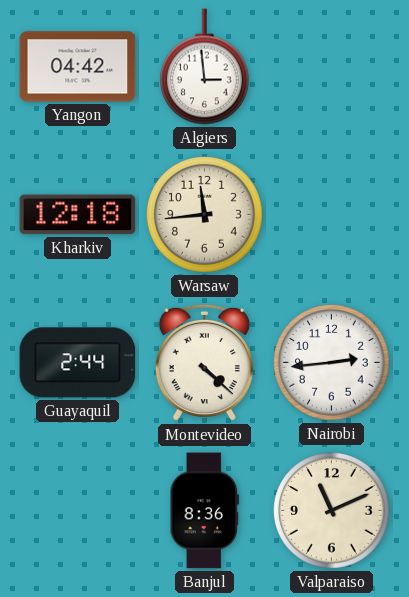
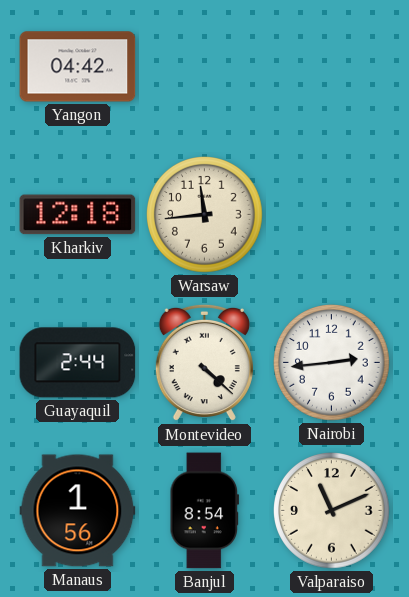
Algiers: 2:59 -> none (204, 67)
Manaus: none -> 1:56 (78, 511)
Banjul: 8:36 -> 8:54 (205, 511)
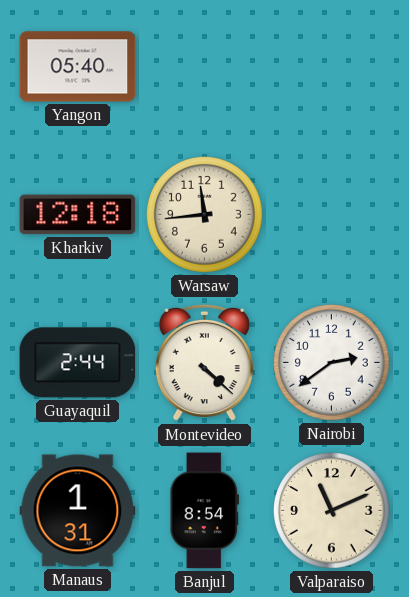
Yangon: 04:42 -> 05:40 (78, 67)
Nairobi: 2:44 -> 2:39 (332, 363)
Manaus: 1:56 -> 1:31 (78, 511)
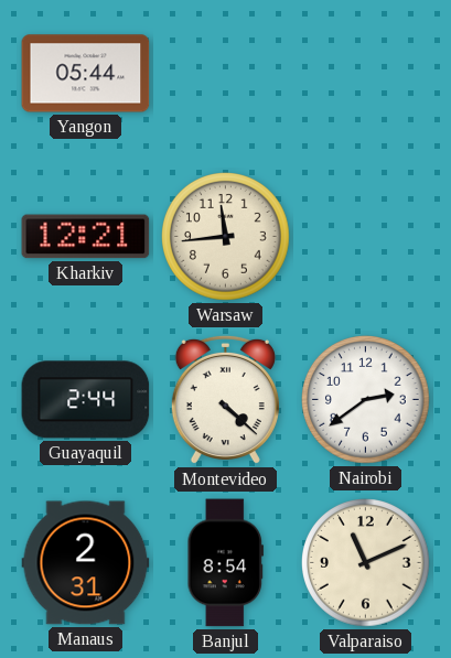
Yangon: 05:40 -> 05:44 (86, 74)
Kharkiv: 12:18 -> 12:21 (86, 237)
Manaus: 1:31 -> 2:31 (86, 563)
